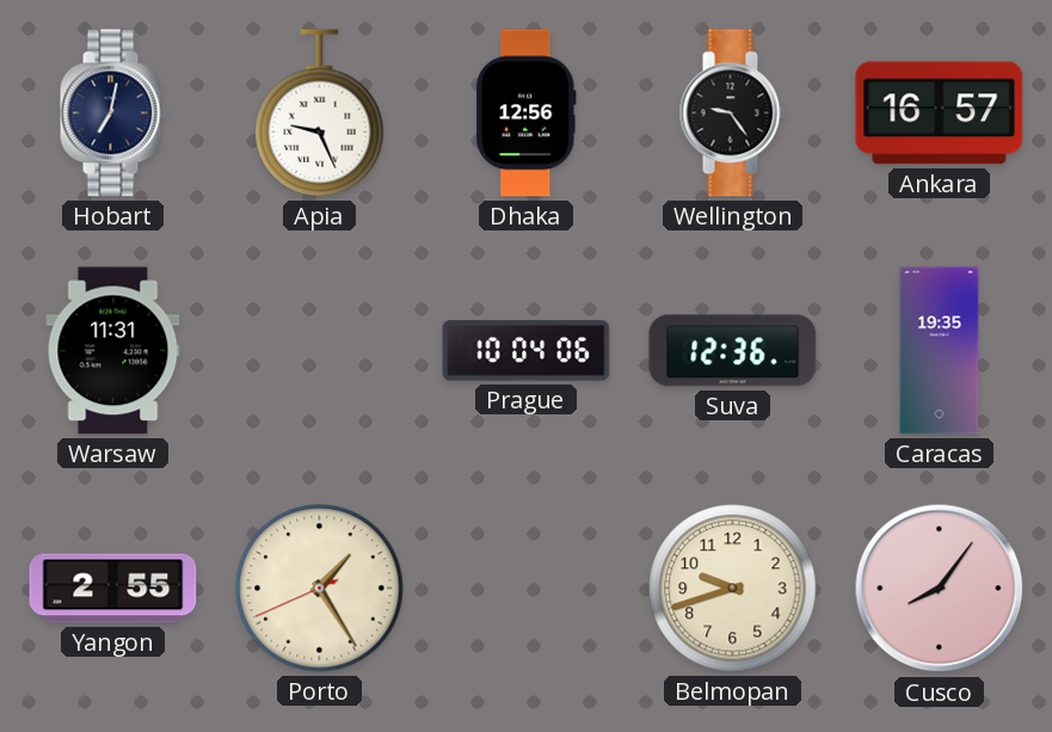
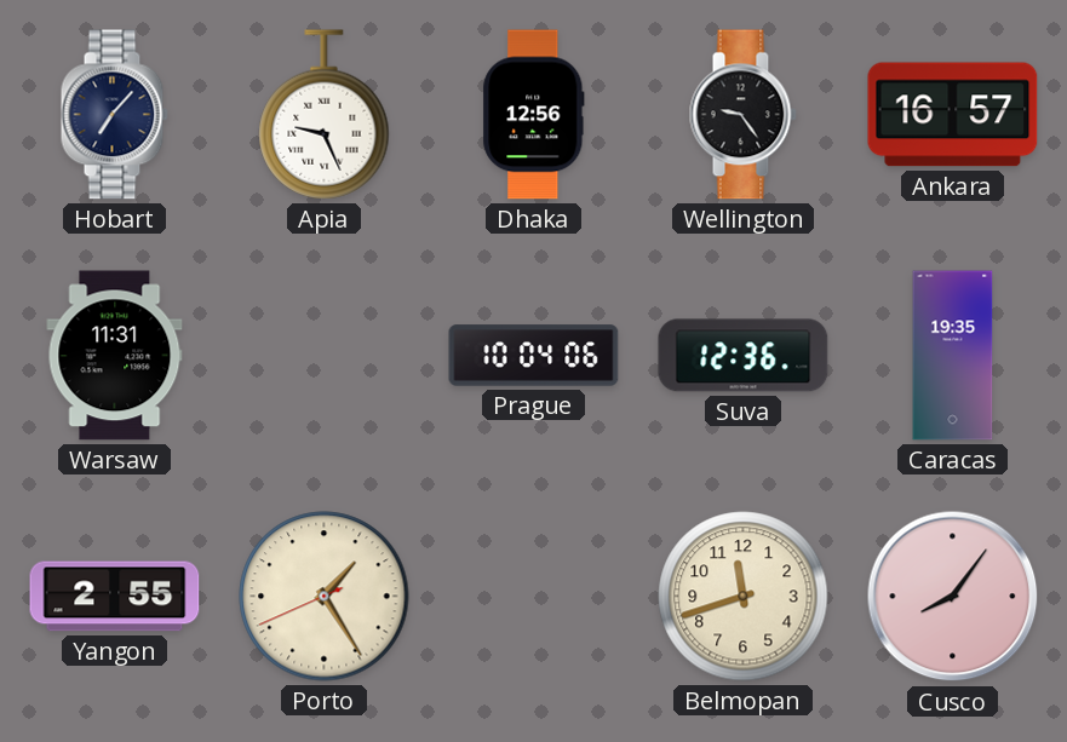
Hobart: 7:02 -> 7:07 (114, 115)
Belmopan: 9:42 -> 11:42 (744, 597)
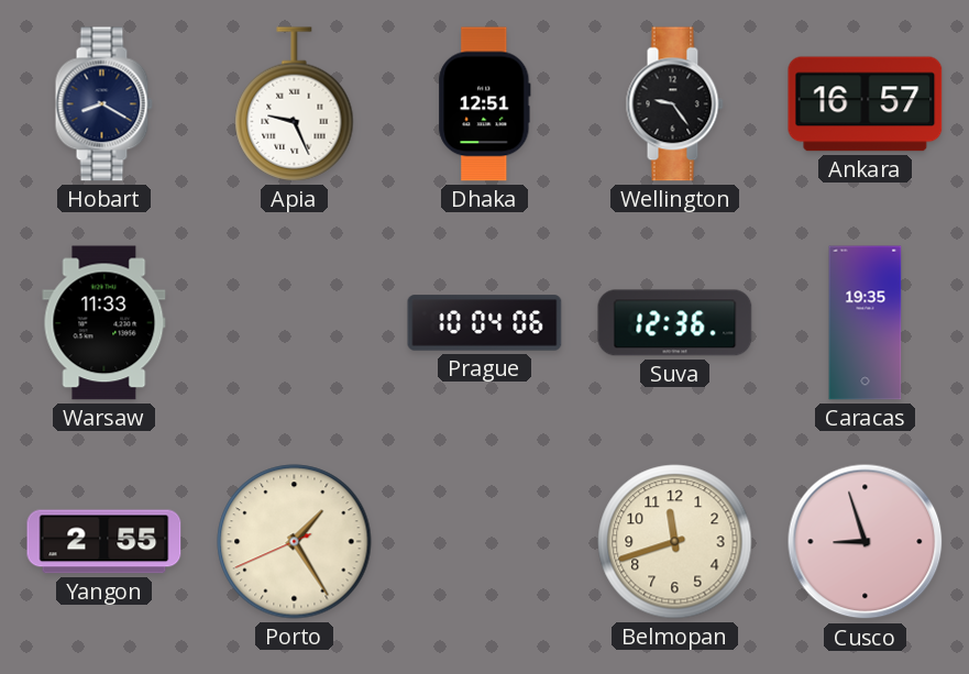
Hobart: 7:07 -> 8:20 (103, 104)
Dhaka: 12:56 -> 12:51 (485, 104)
Warsaw: 11:31 -> 11:33 (104, 323)
Cusco: 8:06 -> 8:57 (866, 542)
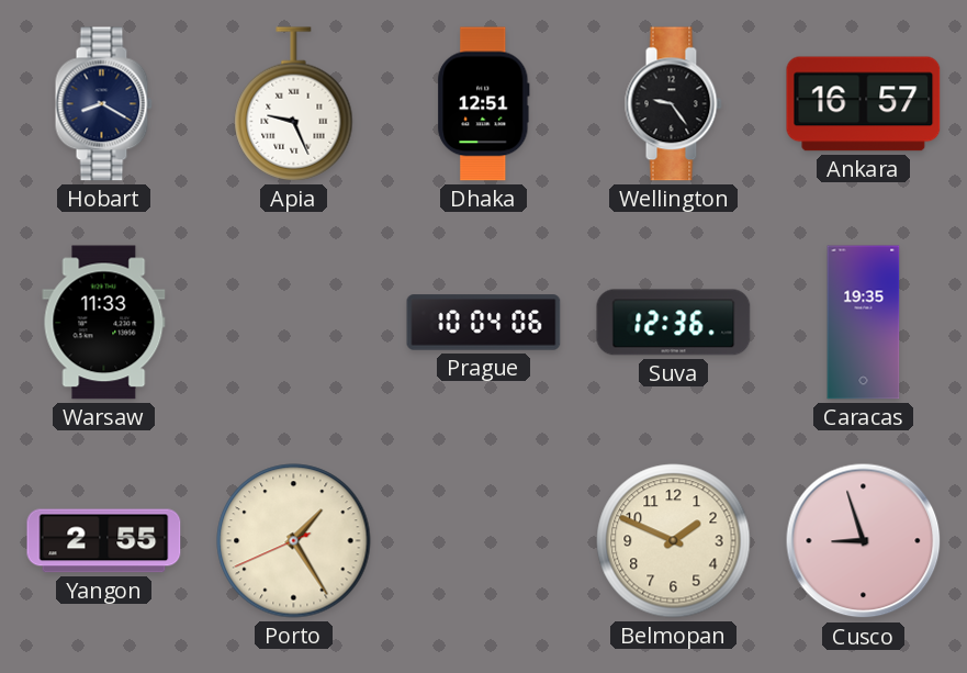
Belmopan: 11:42 -> 1:49 (674, 541)
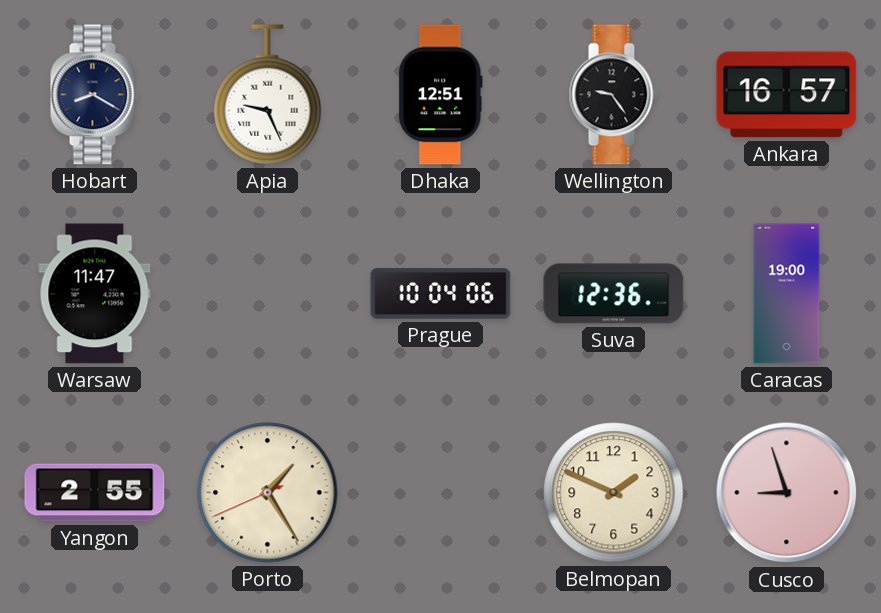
Warsaw: 11:33 -> 11:47 (95, 294)
Caracas: 19:35 -> 19:00 (787, 294)
